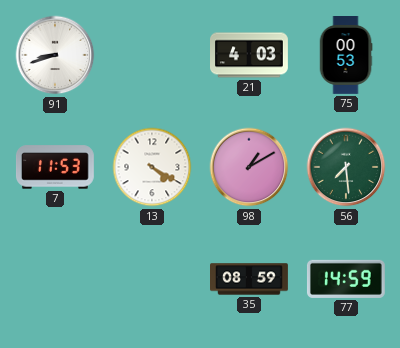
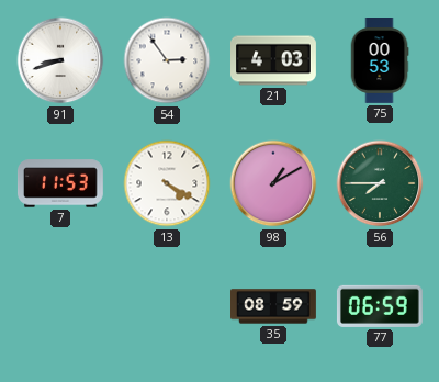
54: none -> 2:54 (167, 60)
56: 7:29 -> 7:45 (380, 183)
77: 14:59 -> 06:59 (380, 306)
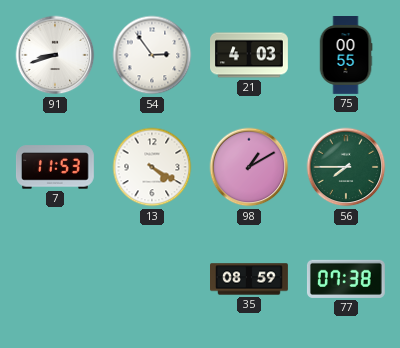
75: 00:53 -> 00:55 (346, 56)
77: 06:59 -> 07:38 (346, 279)
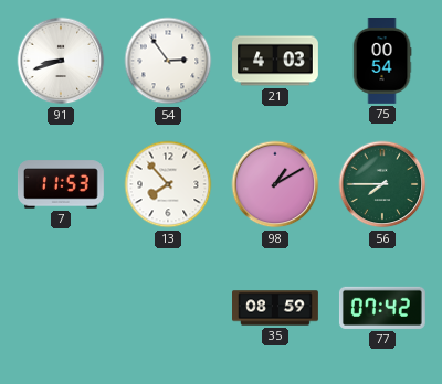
75: 00:55 -> 00:54 (382, 62)
13: 4:20 -> 7:53 (168, 184)
77: 07:38 -> 07:42 (382, 308)
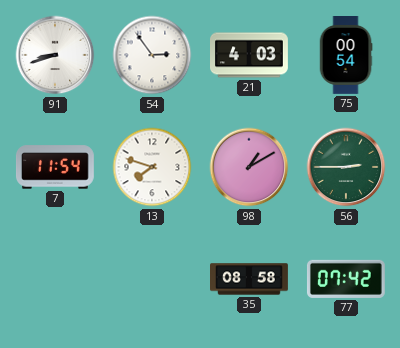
7: 11:53 -> 11:54 (55, 167)
13: 7:53 -> 7:48 (152, 167)
56: 7:45 -> 2:45 (346, 167)
35: 08:59 -> 08:58 (250, 279)
